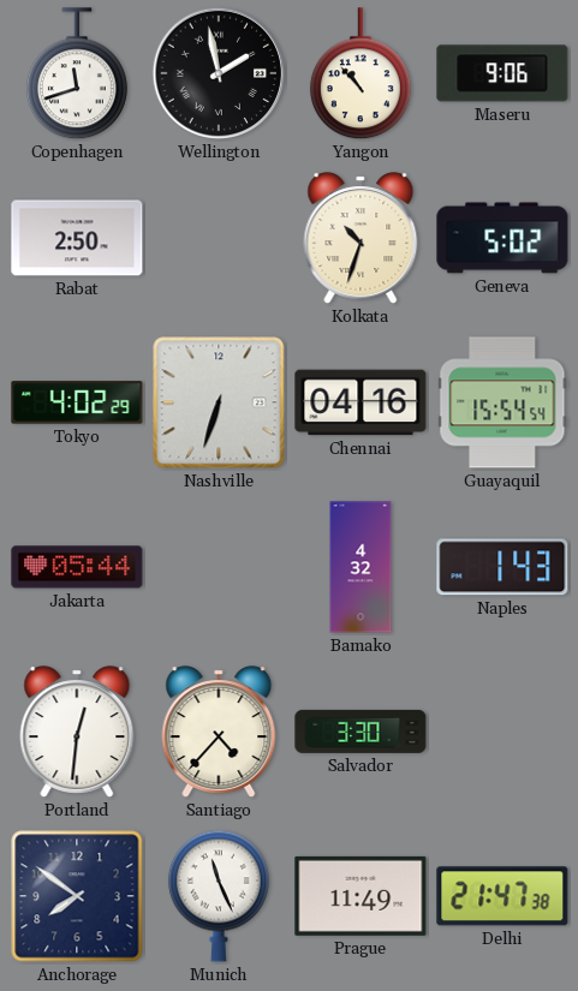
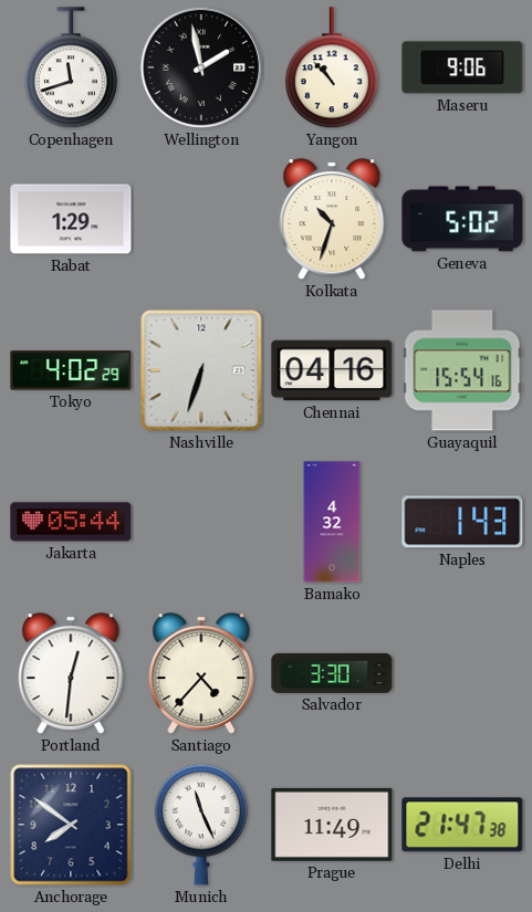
Rabat: 2:50 -> 1:29 (71, 219)
Guayaquil: 15:54:54 -> 15:54:16 (462, 370)
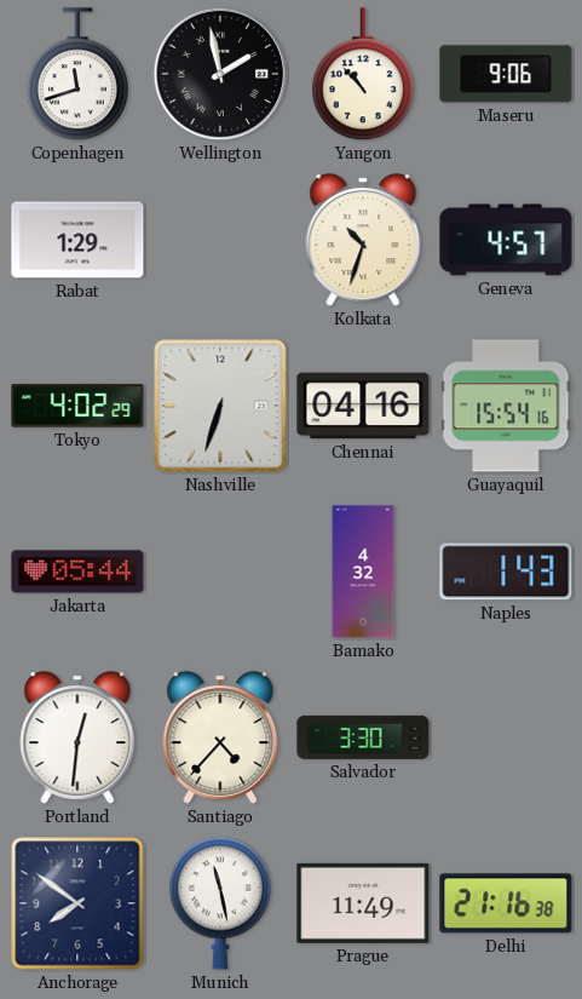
Geneva: 5:02 -> 4:57 (506, 240)
Munich: 11:26 -> 11:28 (220, 903)
Delhi: 21:47 -> 21:16 (506, 903)
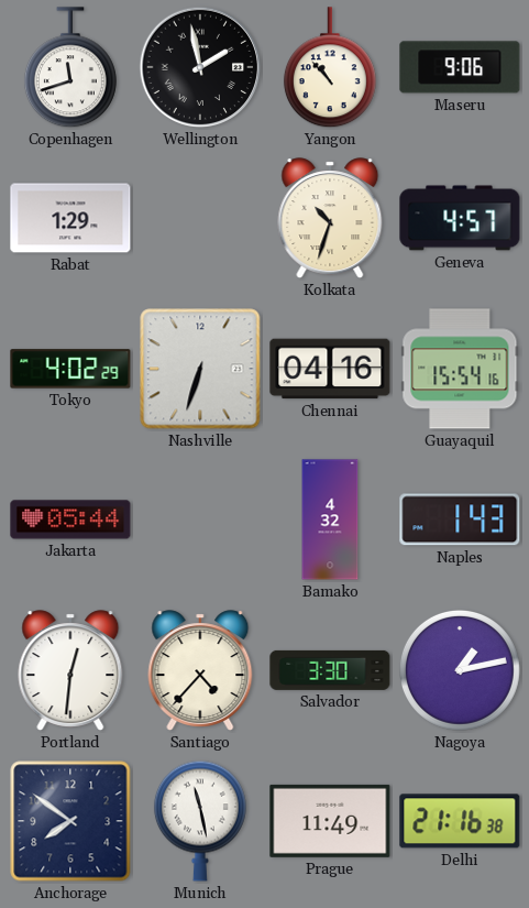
Nagoya: none -> 1:13 (460, 670)
